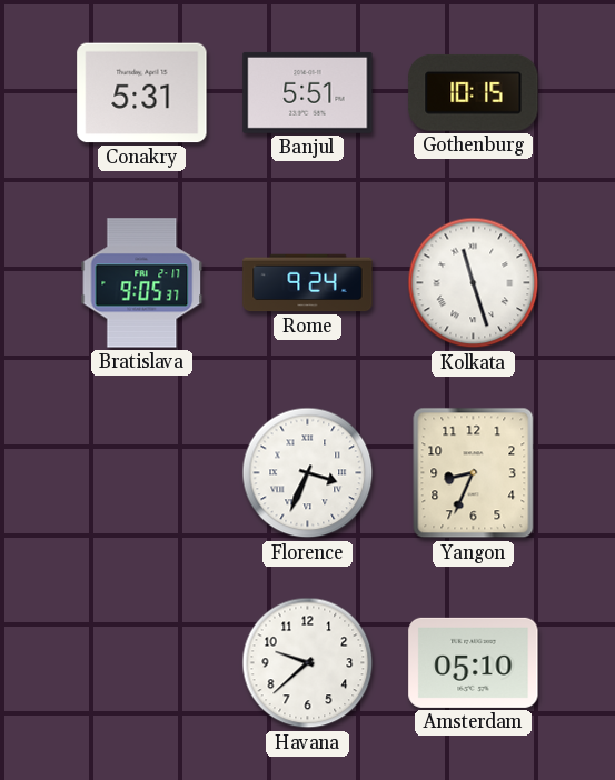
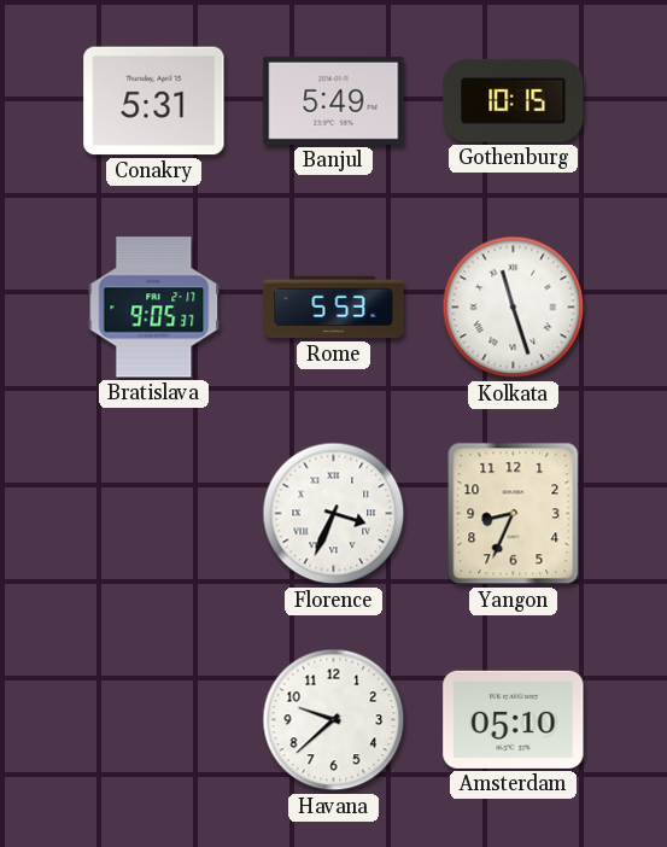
Banjul: 5:51 -> 5:49 (334, 100)
Rome: 9:24 -> 5:53 (334, 308)
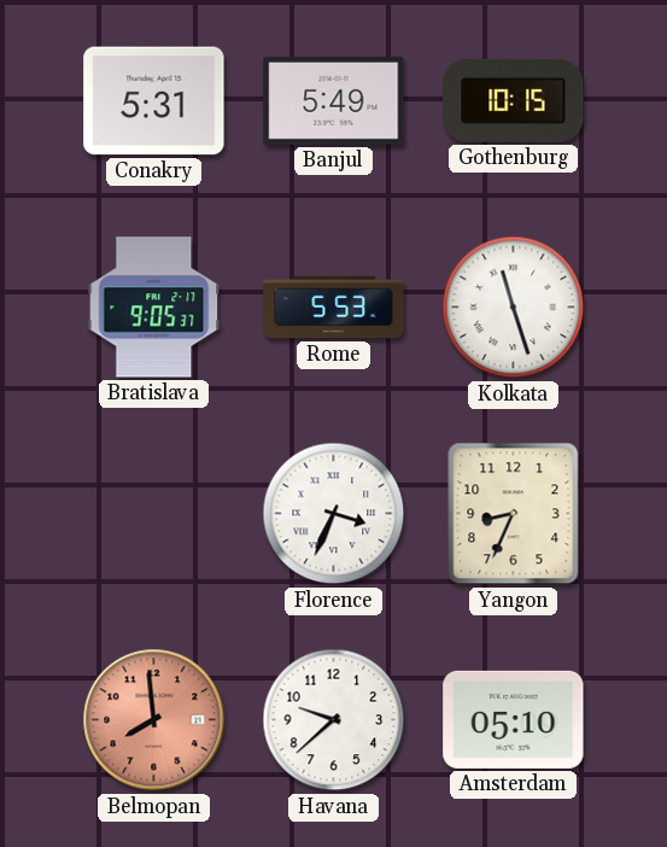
Belmopan: none -> 7:59 (154, 720)
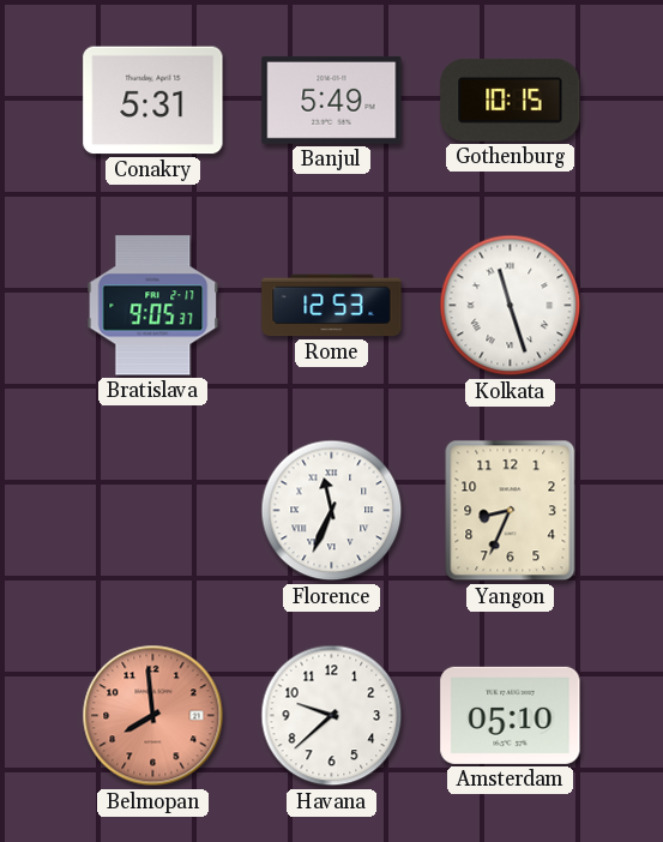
Rome: 5:53 -> 12:53 (332, 306)
Florence: 3:34 -> 11:34 (332, 511)
